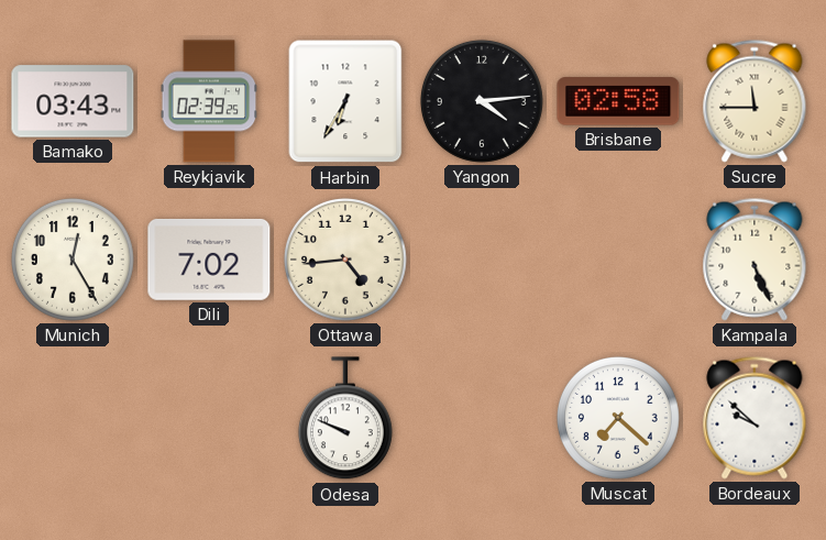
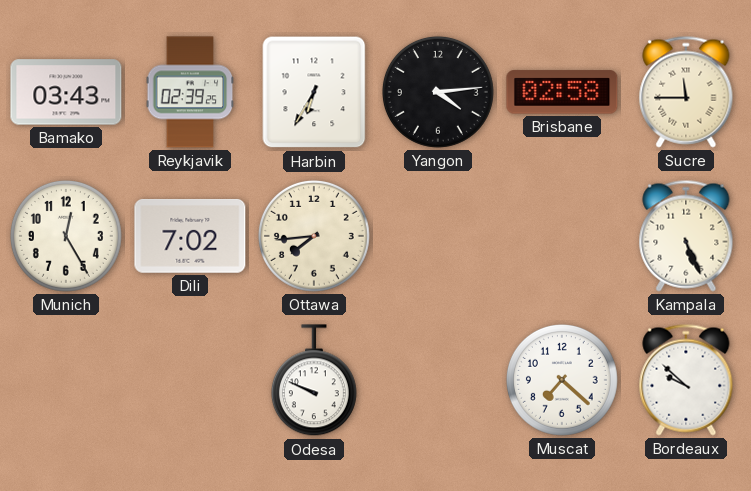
Ottawa: 4:44 -> 7:44 (314, 236)
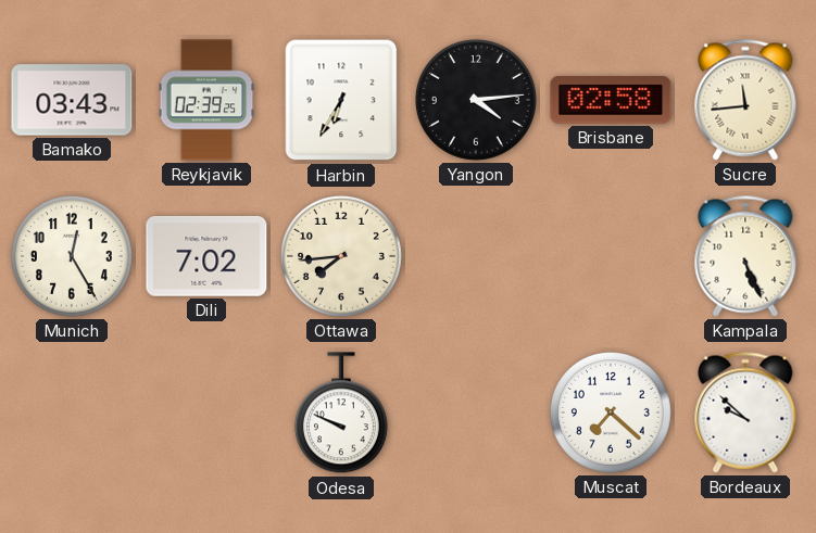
Sucre: 11:45 -> 11:44 (745, 100)
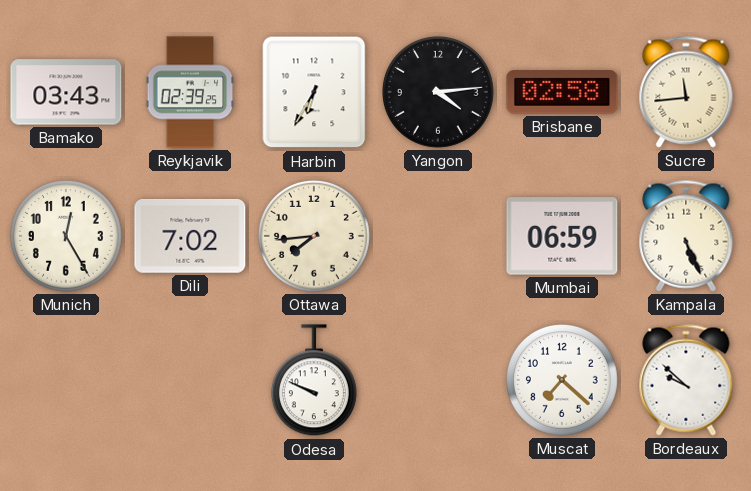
Mumbai: none -> 06:59 (562, 236)
